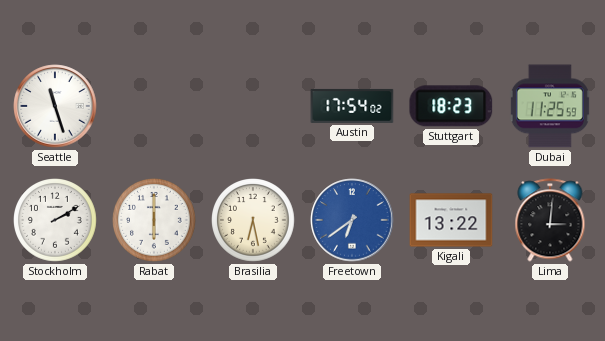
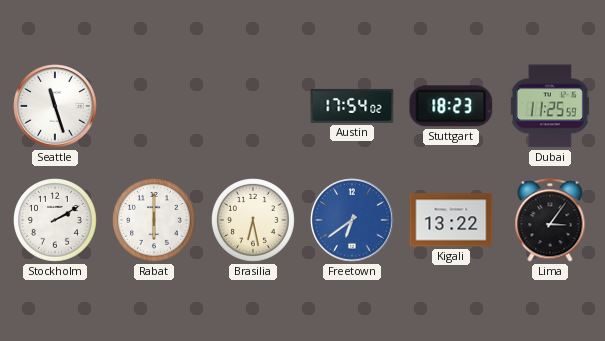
Lima: 3:01 -> 3:06 (550, 220)
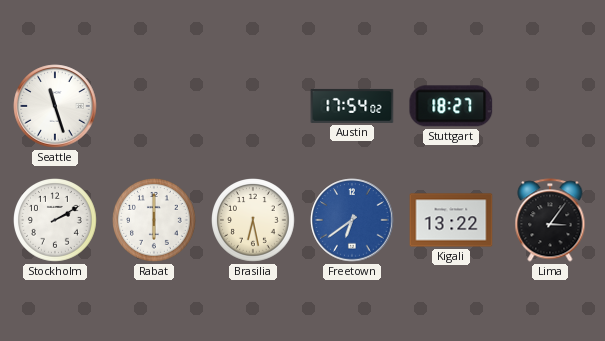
Stuttgart: 18:23 -> 18:27 (451, 106)
Dubai: 11:25 -> none (550, 106)
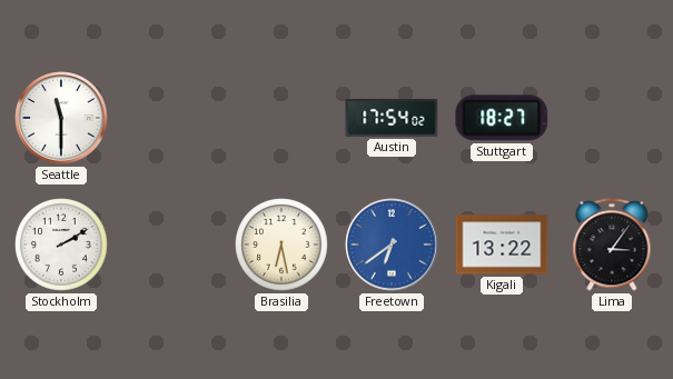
Seattle: 11:27 -> 11:30 (61, 118)
Rabat: 6:00 -> none (155, 221)
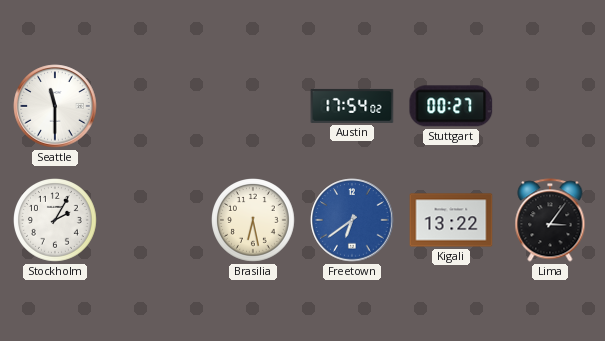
Stuttgart: 18:27 -> 00:27 (451, 106)
Stockholm: 2:10 -> 2:05 (56, 221)
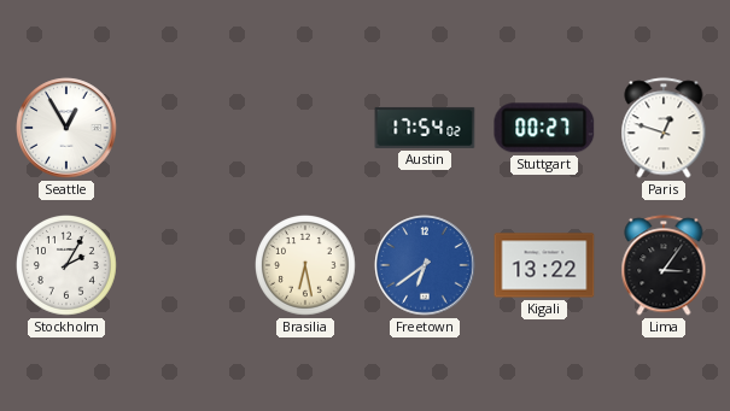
Seattle: 11:30 -> 12:55 (66, 128)
Paris: none -> 12:48 (664, 128)
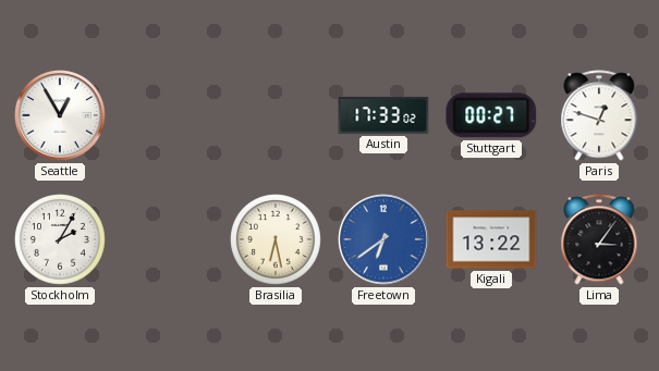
Austin: 17:54 -> 17:33 (383, 115)
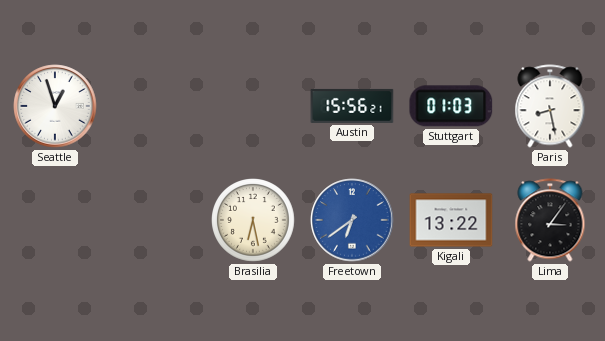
Seattle: 12:55 -> 12:57 (55, 106)
Austin: 17:33 -> 15:56 (352, 106)
Stuttgart: 00:27 -> 01:03 (451, 106)
Paris: 12:48 -> 8:28 (550, 106)
Stockholm: 2:05 -> none (61, 240)
